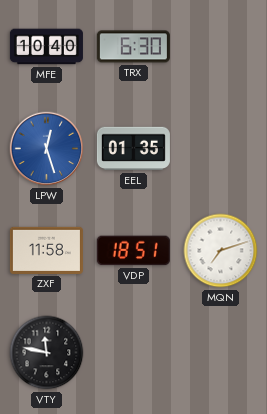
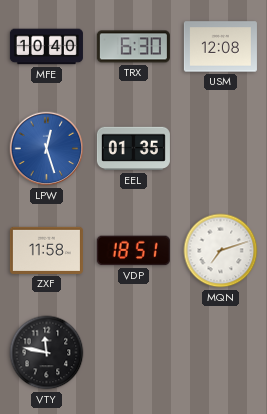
USM: none -> 12:08 (220, 47)
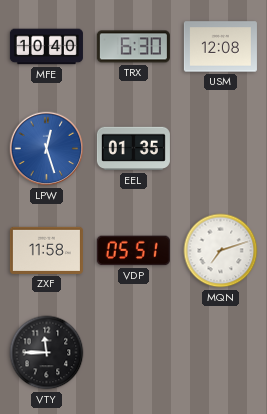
VDP: 18:51 -> 05:51 (133, 251)
VTY: 11:47 -> 11:45 (47, 353)
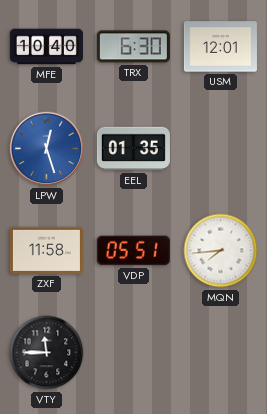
USM: 12:08 -> 12:01 (220, 47)
MQN: 7:12 -> 7:44 (221, 251)
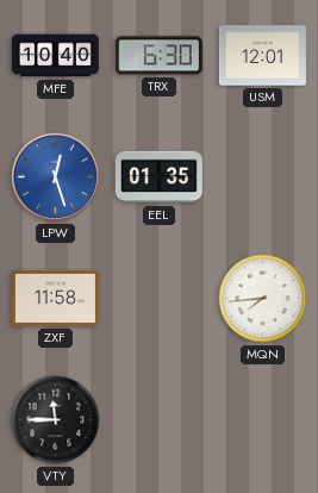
VDP: 05:51 -> none (133, 251)
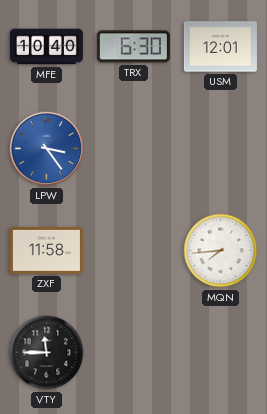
LPW: 12:27 -> 3:24 (47, 149)
EEL: 01:35 -> none (158, 177)
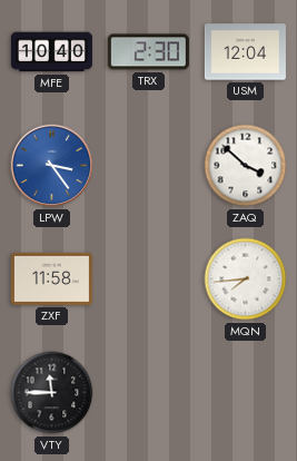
TRX: 6:30 -> 2:30 (148, 52)
USM: 12:01 -> 12:04 (245, 52)
ZAQ: none -> 3:52 (246, 166)
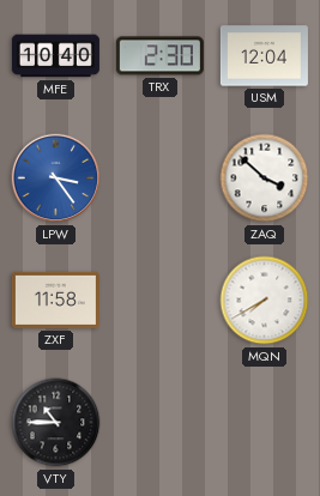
MQN: 7:44 -> 7:40 (265, 301)
VTY: 11:45 -> 10:45 (56, 423)
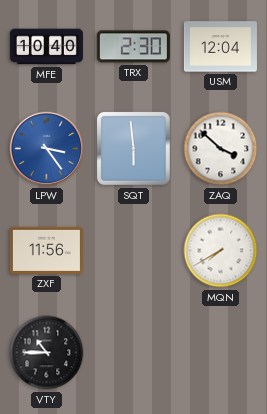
SQT: none -> 5:59 (133, 148)
ZXF: 11:58 -> 11:56 (46, 250)
